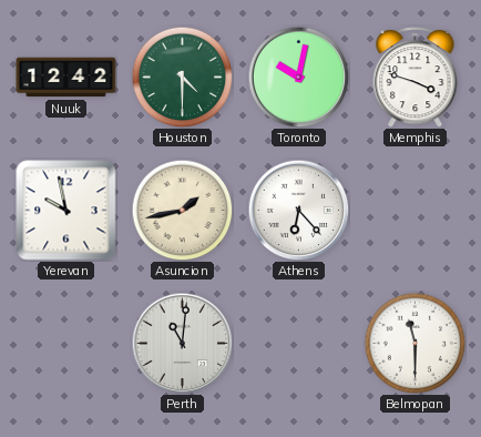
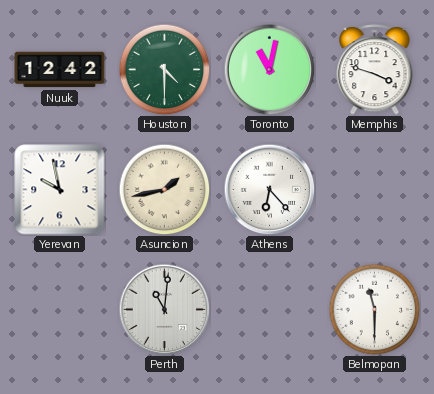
Toronto: 10:02 -> 11:02 (269, 69)
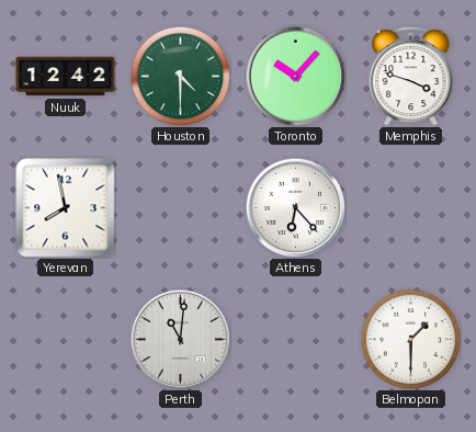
Toronto: 11:02 -> 10:07 (295, 76)
Yerevan: 9:58 -> 7:58 (66, 208)
Asuncion: 1:43 -> none (164, 189)
Belmopan: 11:30 -> 1:30 (410, 339)
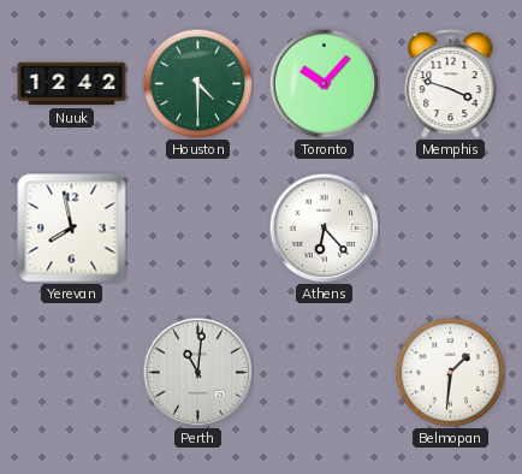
Belmopan: 1:30 -> 1:31 (450, 372)
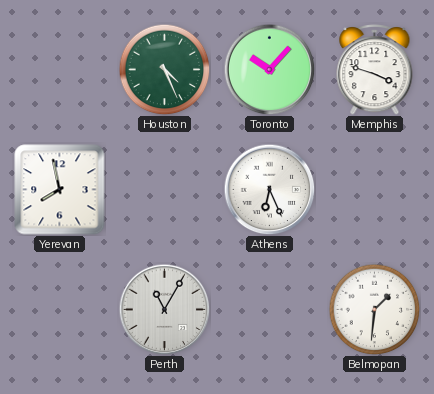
Nuuk: 12:42 -> none (72, 84)
Houston: 4:30 -> 4:26 (164, 69)
Athens: 6:23 -> 6:26 (269, 189)
Perth: 11:01 -> 11:05 (164, 309)
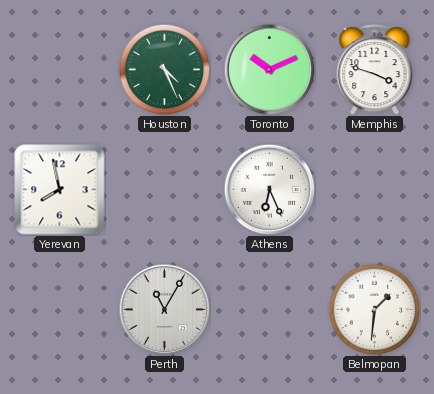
Toronto: 10:07 -> 10:11 (269, 69)
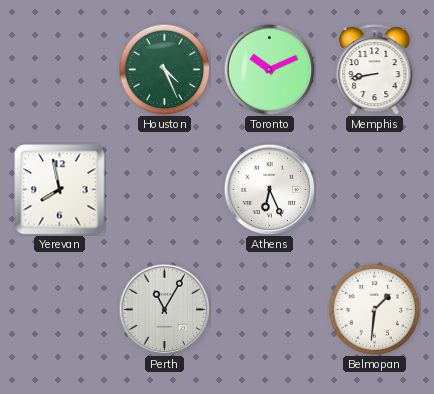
Memphis: 3:48 -> 8:43 (375, 70)
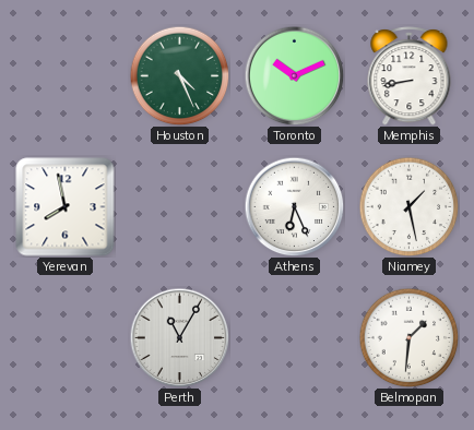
Niamey: none -> 1:28 (408, 206)
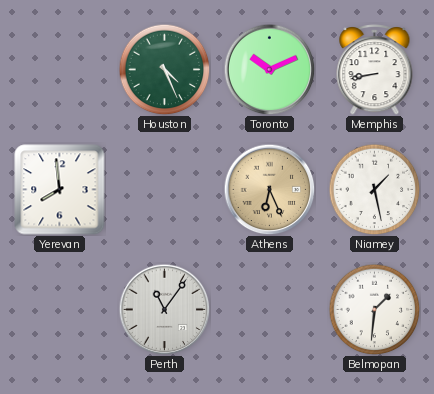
Yerevan: 7:58 -> 7:59 (60, 190)
Athens dial: white -> champagne (269, 189)
Perth: 11:05 -> 11:06 (164, 309)
